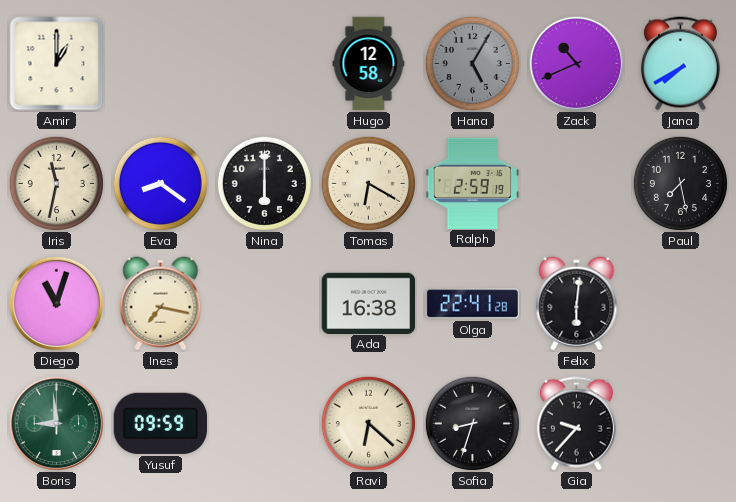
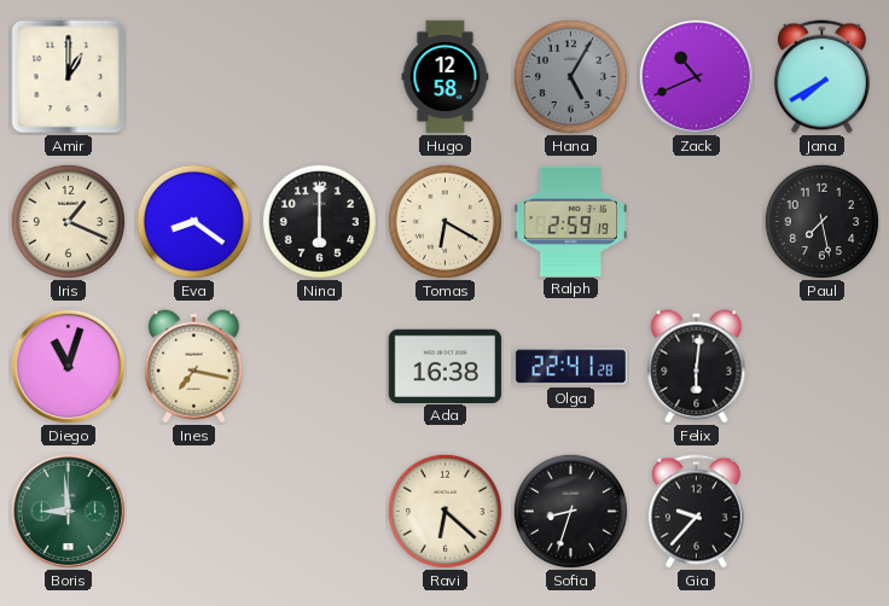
Iris: 11:32 -> 1:19 (68, 221)
Yusuf: 09:59 -> none (160, 423)
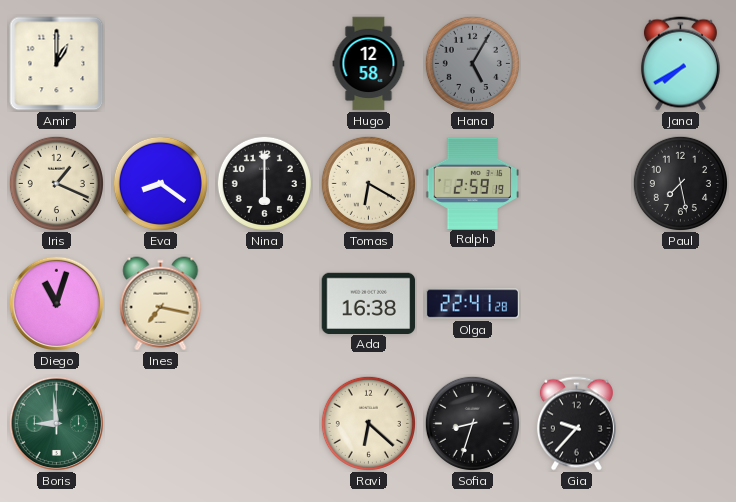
Zack: 10:41 -> none (696, 76)
Felix: 6:01 -> none (697, 367)
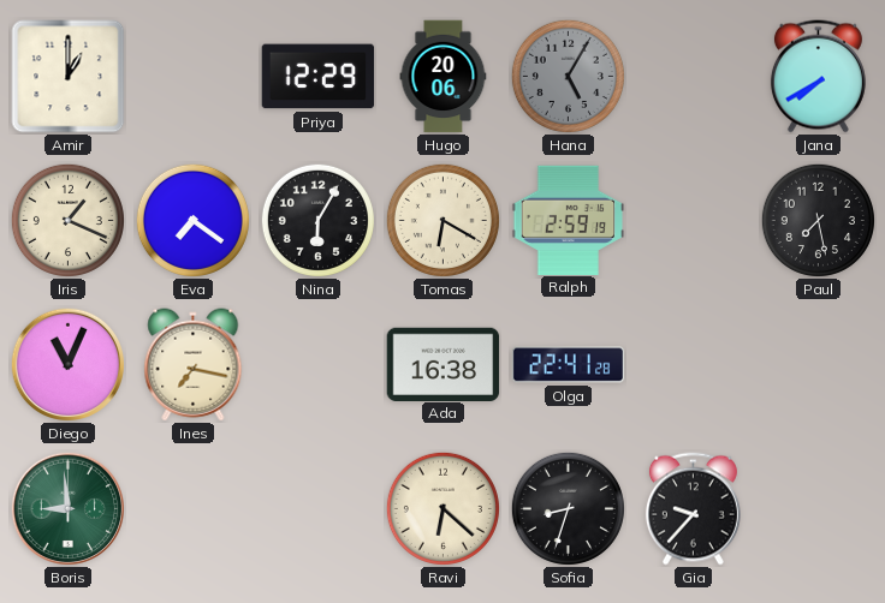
Priya: none -> 12:29 (319, 77)
Hugo: 12:58 -> 20:06 (444, 77)
Eva: 8:21 -> 7:21 (192, 220)
Nina: 6:00 -> 6:05 (317, 220)
Diego: 11:03 -> 11:04 (67, 364)
